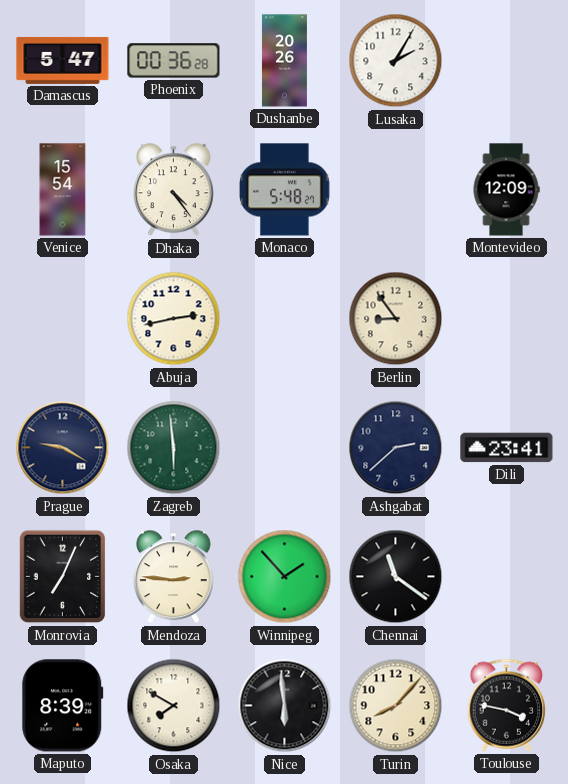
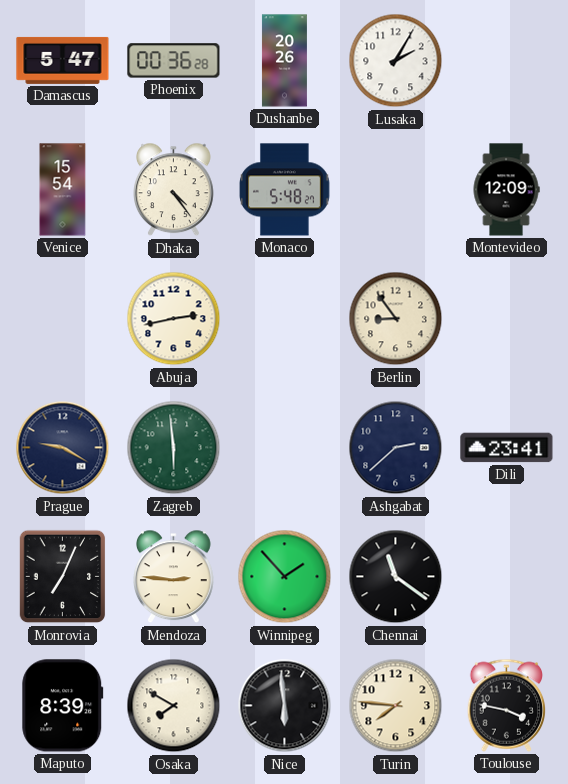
Turin: 8:07 -> 7:46 (396, 706)
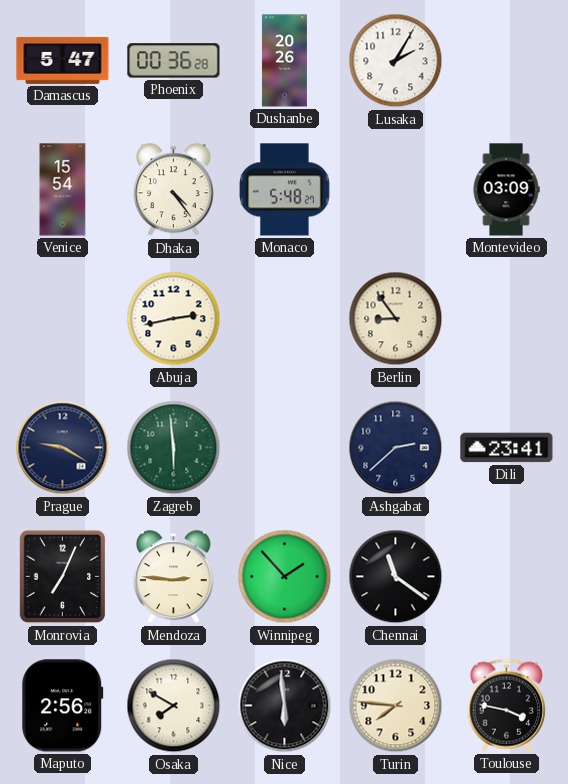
Montevideo: 12:09 -> 03:09 (506, 190)
Maputo: 8:39 -> 2:56 (63, 706)
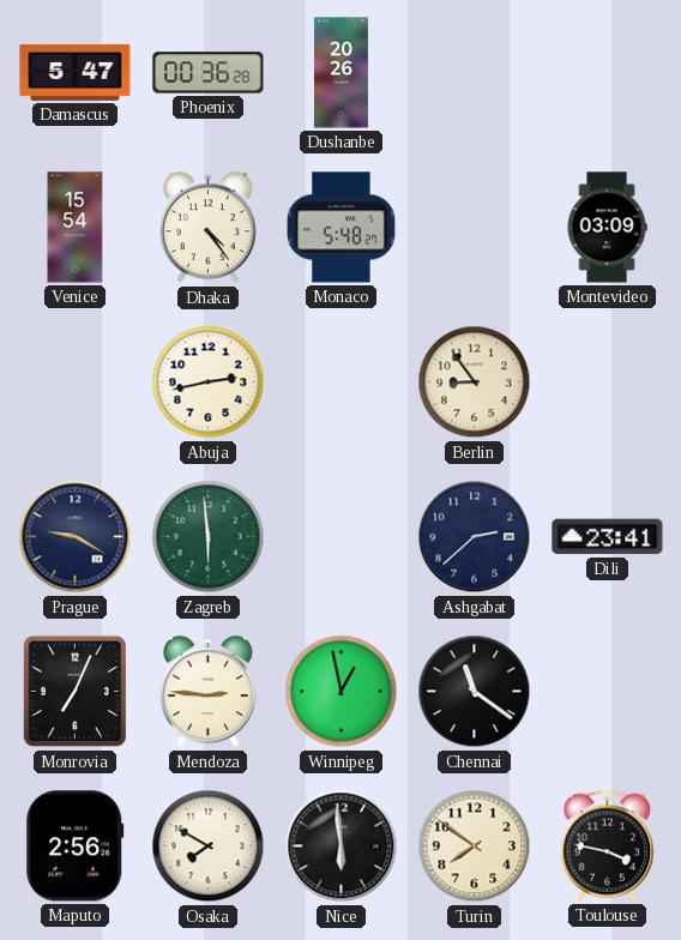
Lusaka: 2:05 -> none (396, 61)
Winnipeg: 1:53 -> 12:58 (342, 692)
Turin: 7:46 -> 7:51 (475, 846)
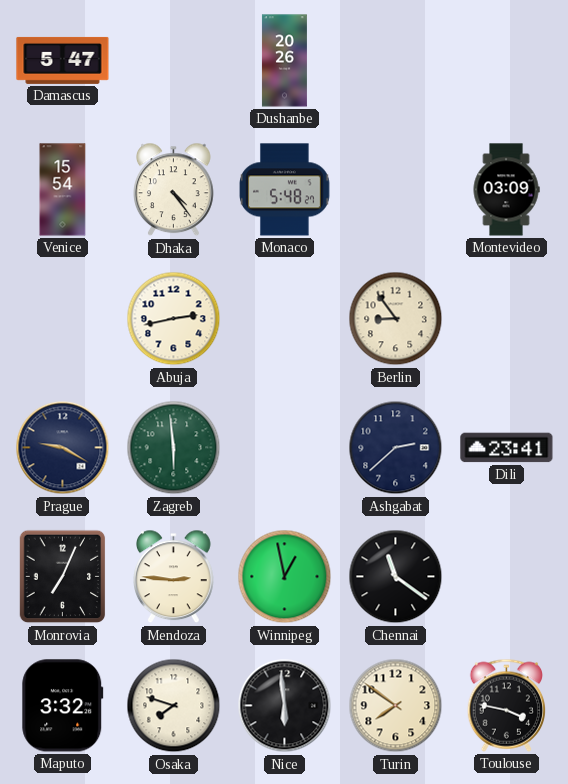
Phoenix: 00:36 -> none (209, 73)
Maputo: 2:56 -> 3:32 (63, 706)
Osaka: 7:50 -> 7:48 (174, 706)
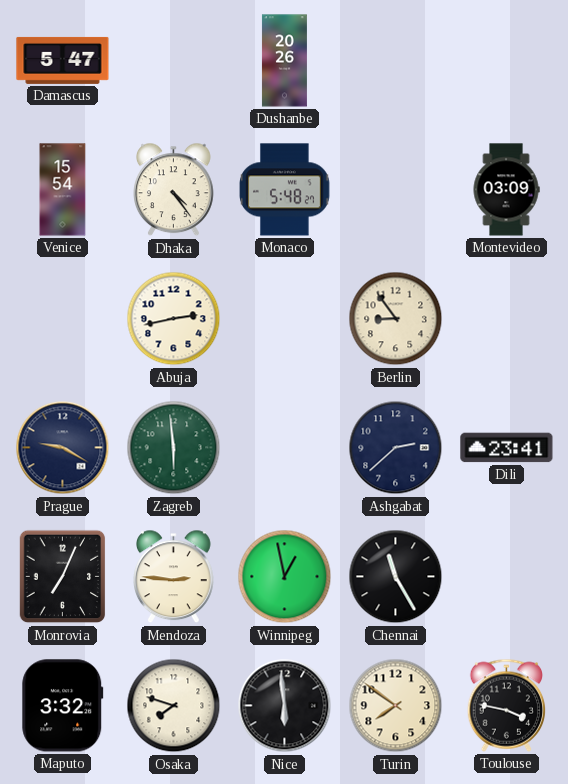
Chennai: 11:21 -> 11:25 (396, 577)
